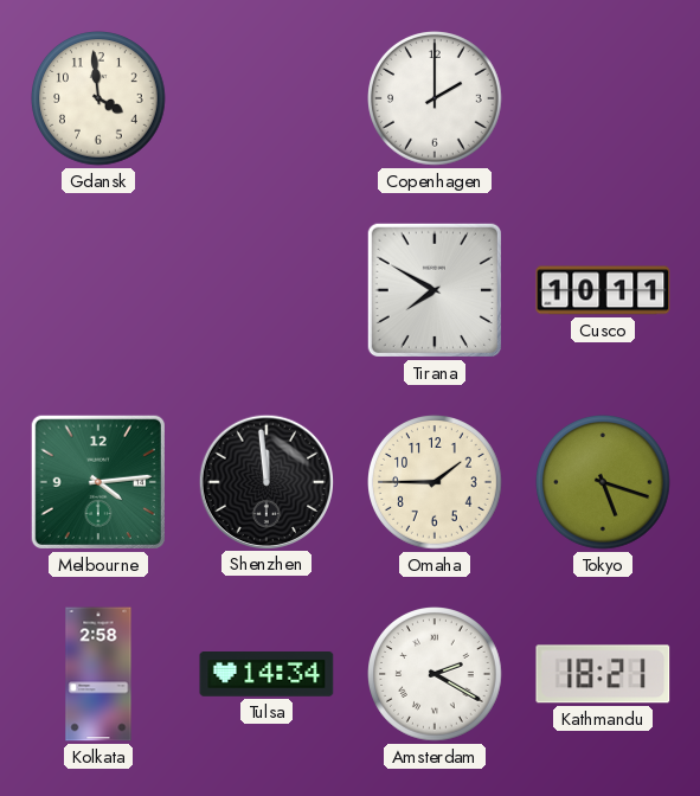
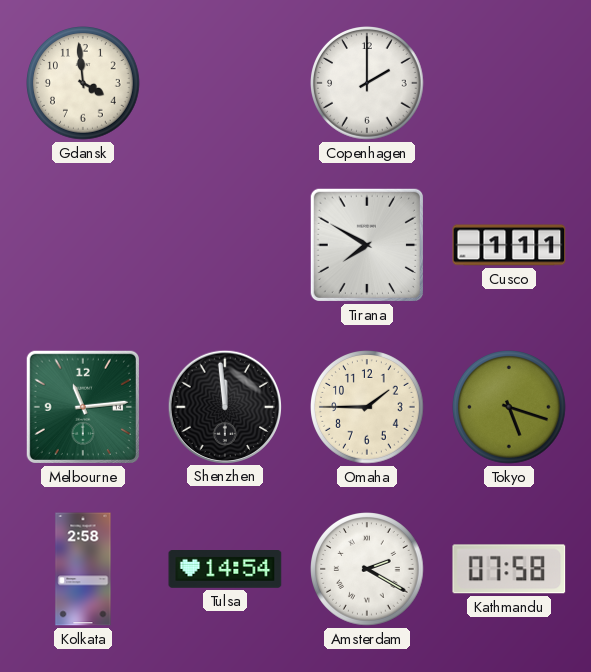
Cusco: 10:11 -> 1:11 (509, 245)
Melbourne: 4:14 -> 11:14 (83, 407)
Tulsa: 14:34 -> 14:54 (225, 570)
Kathmandu: 18:21 -> 07:58 (509, 569)
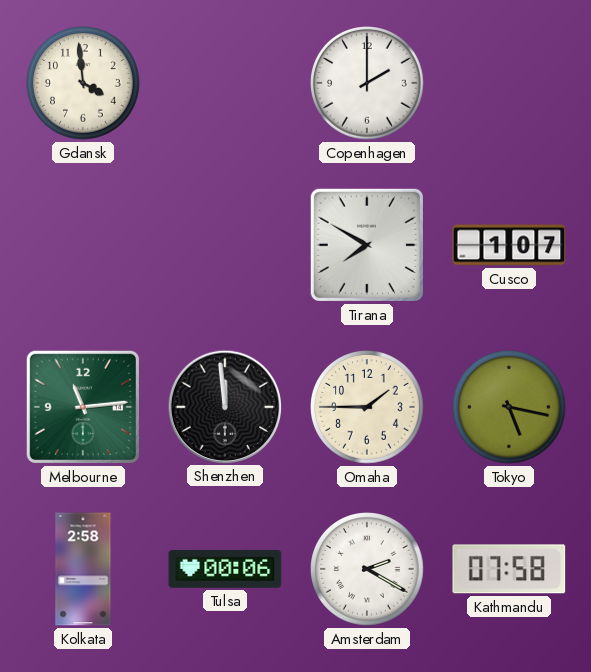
Cusco: 1:11 -> 1:07 (509, 245)
Tokyo: 5:18 -> 5:17 (510, 408)
Tulsa: 14:54 -> 00:06 (225, 570)
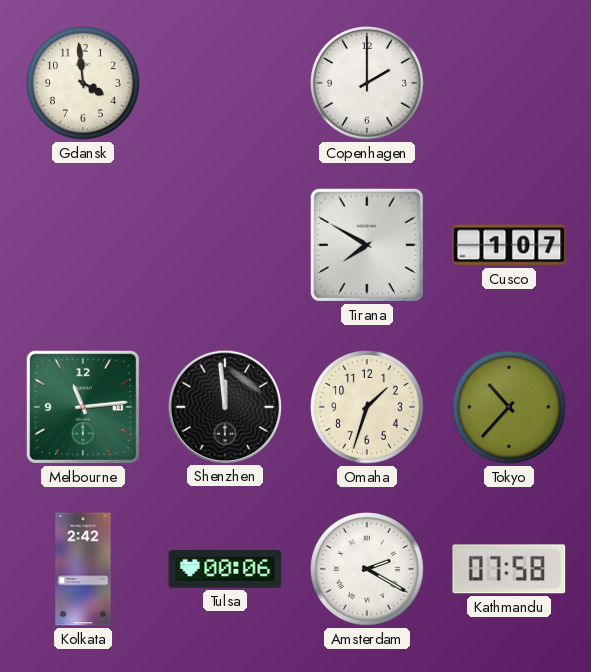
Omaha: 1:45 -> 1:33 (368, 408)
Tokyo: 5:17 -> 10:37 (510, 408)
Kolkata: 2:58 -> 2:42 (83, 569)
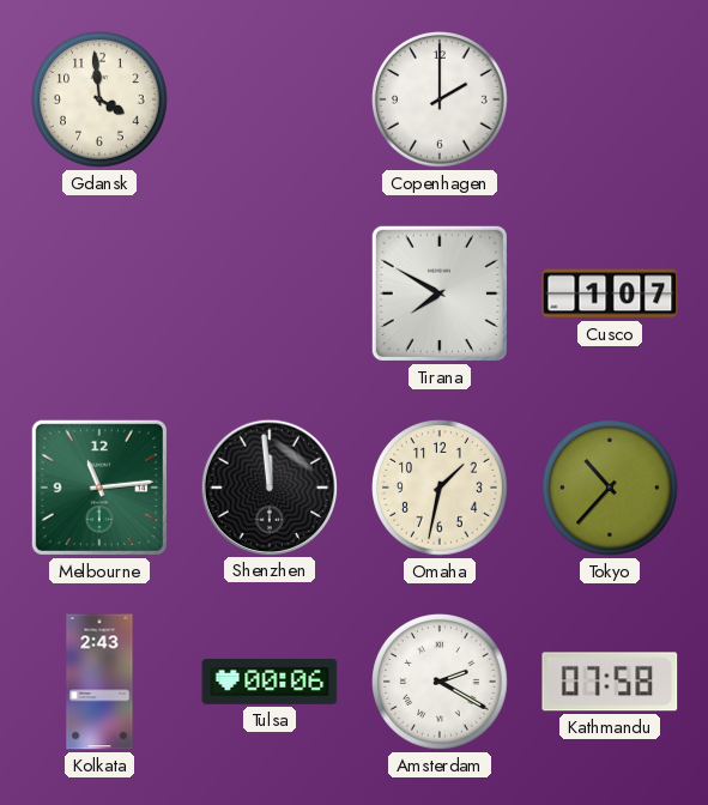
Omaha: 1:33 -> 1:32 (441, 489)
Kolkata: 2:42 -> 2:43 (99, 682)
